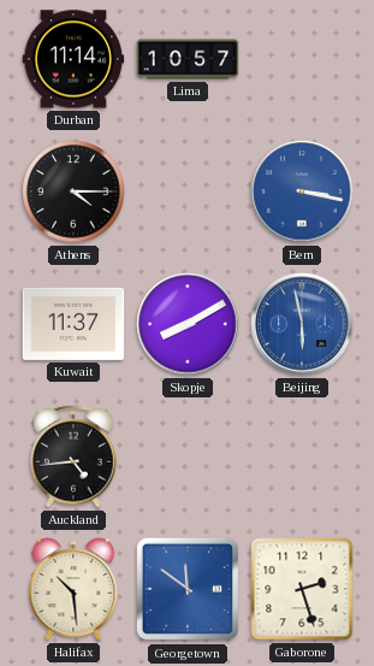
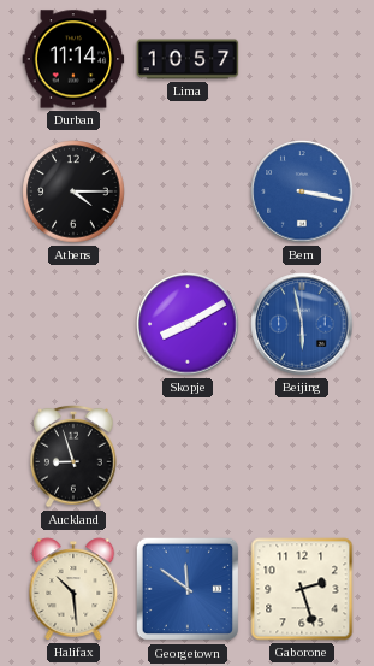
Kuwait: 11:37 -> none (73, 324)
Auckland: 4:44 -> 8:57 (73, 456)
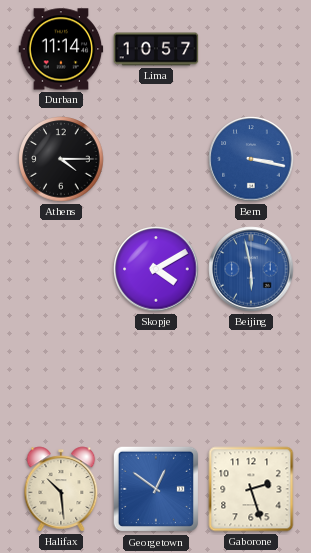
Skopje: 8:10 -> 4:10 (156, 269)
Auckland: 8:57 -> none (73, 456)
Georgetown: 11:51 -> 12:51 (156, 489)
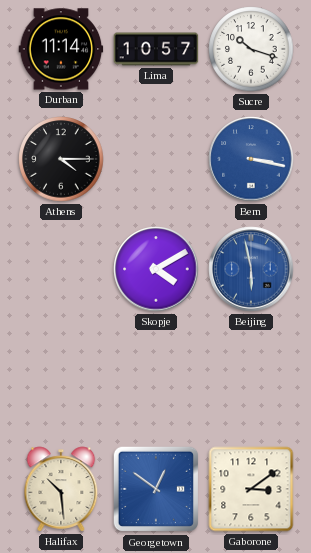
Sucre: none -> 10:18 (251, 49)
Gaborone: 2:27 -> 3:09 (251, 489)
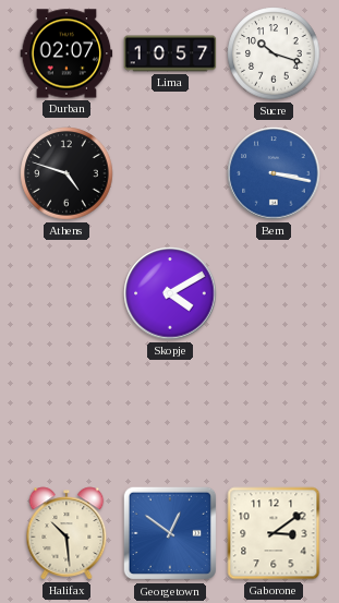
Durban: 11:14 -> 02:07 (66, 53)
Athens: 4:15 -> 4:48 (66, 173)
Beijing: 5:58 -> none (251, 269)
